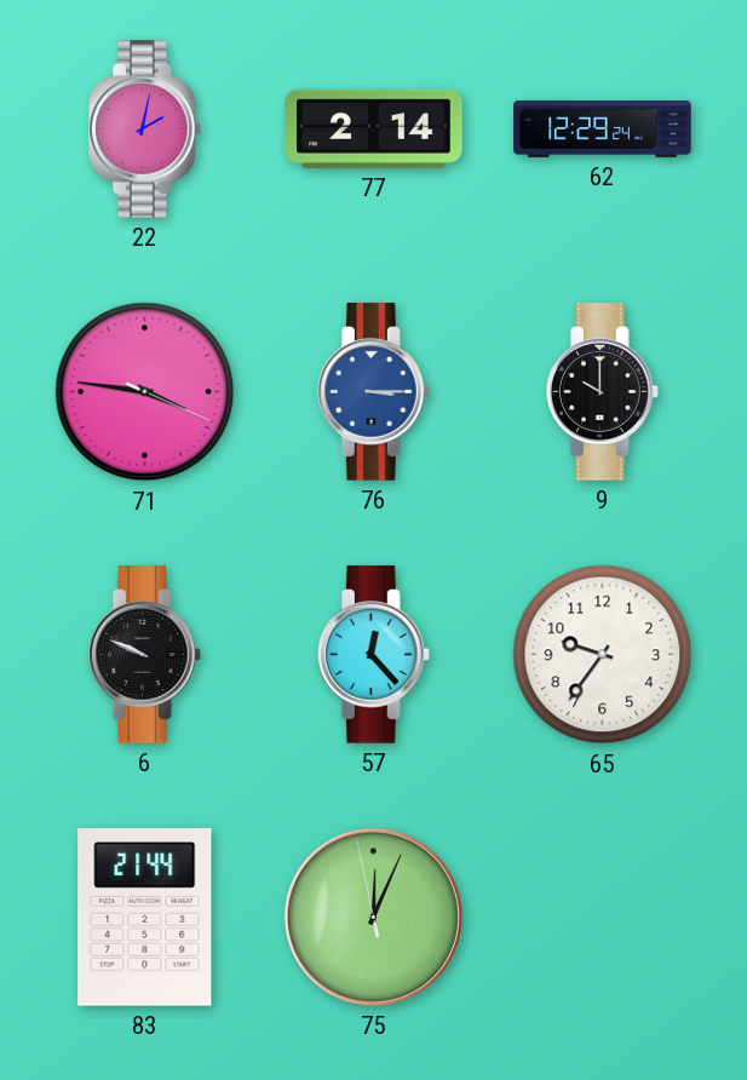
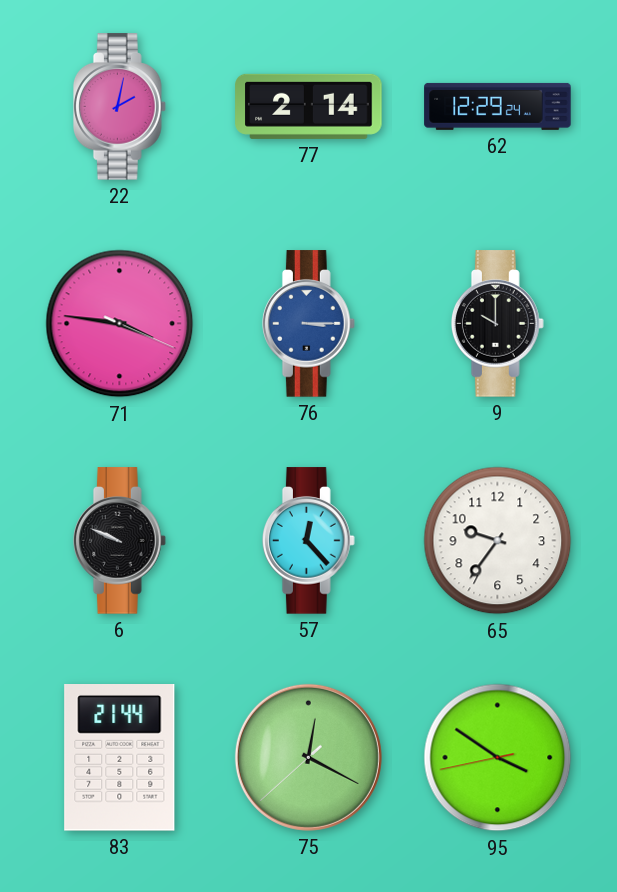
75: 12:03 -> 12:19 (308, 757)
95: none -> 3:50 (498, 758)
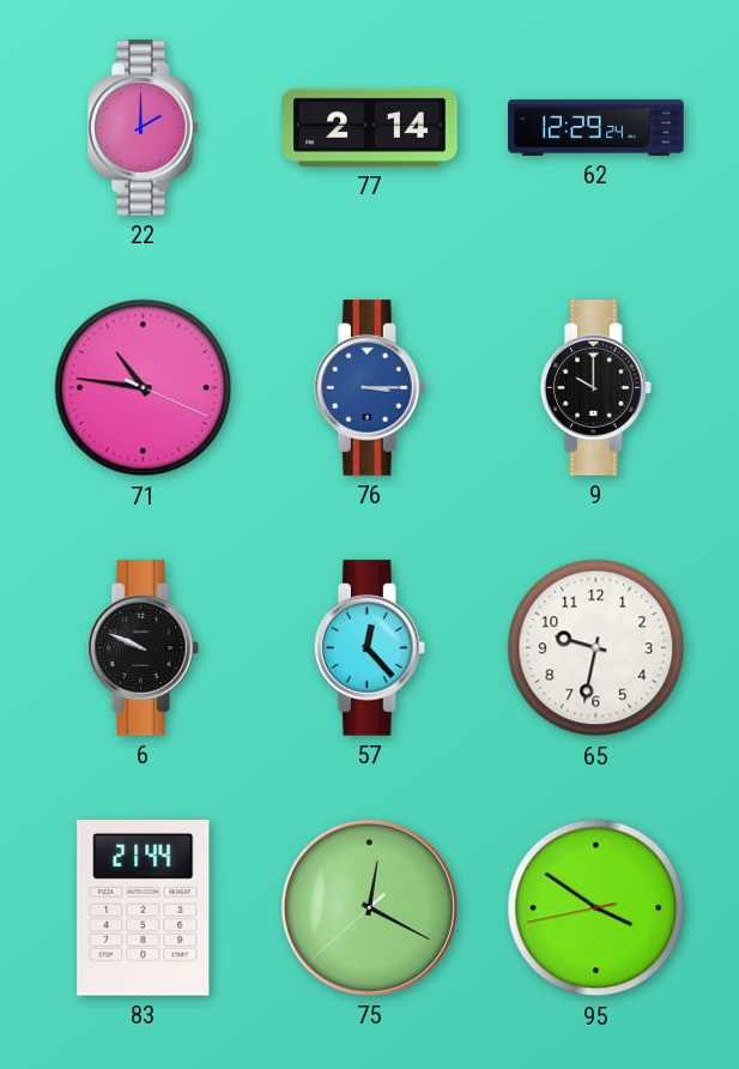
22: 2:02 -> 2:00 (143, 128)
71: 3:46 -> 10:46 (144, 388)
65: 9:36 -> 9:32 (596, 648)
